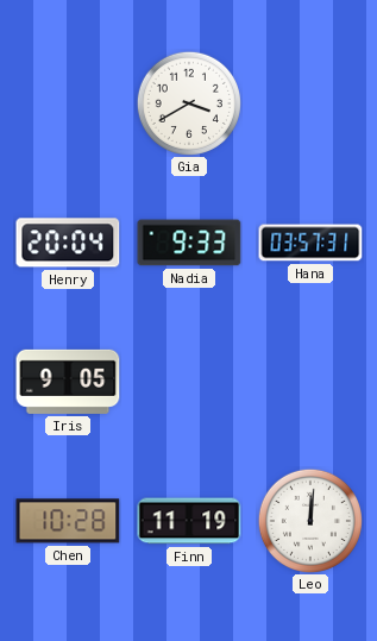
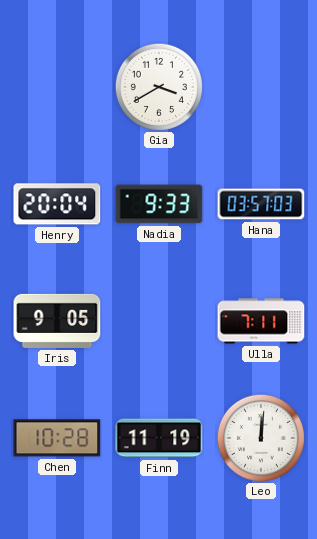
Hana: 03:57:31 -> 03:57:03 (261, 204)
Ulla: none -> 7:11 (261, 321)
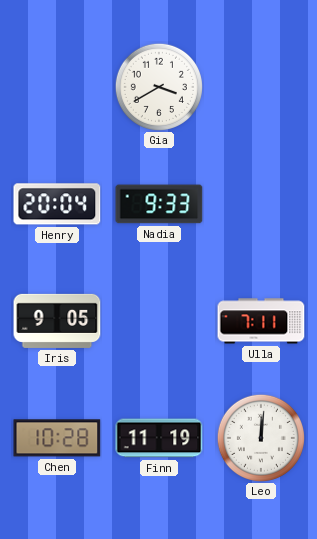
Hana: 03:57 -> none (261, 204)
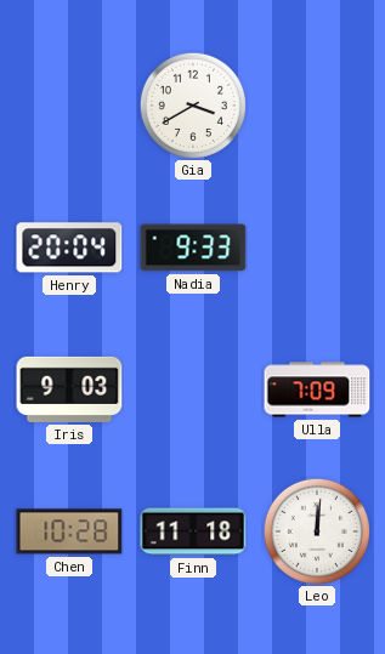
Iris: 9:05 -> 9:03 (69, 389)
Ulla: 7:11 -> 7:09 (317, 389)
Finn: 11:19 -> 11:18 (193, 531)
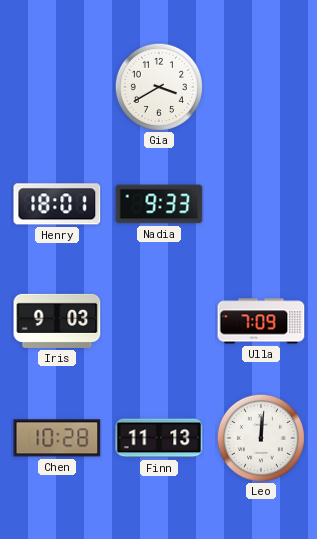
Henry: 20:04 -> 18:01 (57, 204)
Finn: 11:18 -> 11:13 (159, 438)
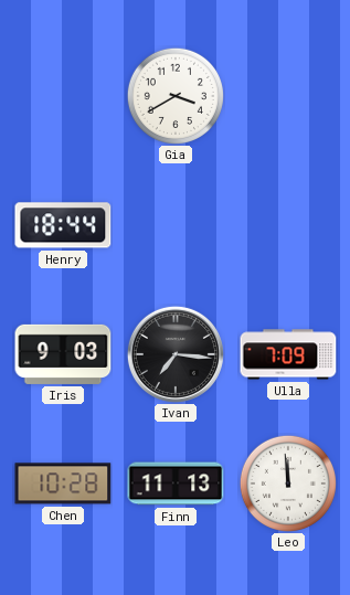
Henry: 18:01 -> 18:44 (63, 225)
Nadia: 9:33 -> none (159, 204)
Ivan: none -> 7:16 (176, 354)
Leo: 12:01 -> 11:59 (288, 484)
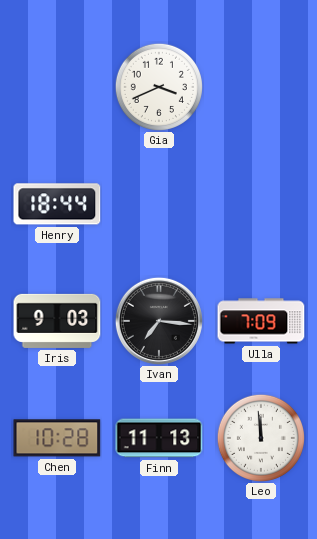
Gia: 3:40 -> 3:41 (159, 87)
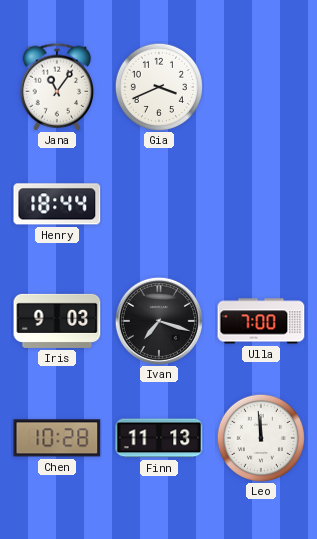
Jana: none -> 11:06 (57, 87)
Ivan: 7:16 -> 7:18 (159, 321)
Ulla: 7:09 -> 7:00 (261, 321)
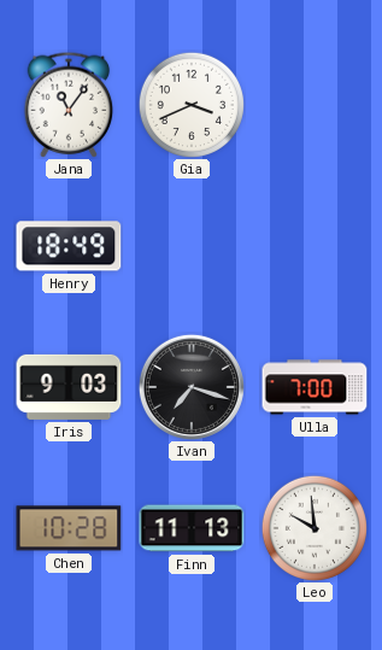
Henry: 18:44 -> 18:49 (69, 246)
Leo: 11:59 -> 9:59 (315, 528)
